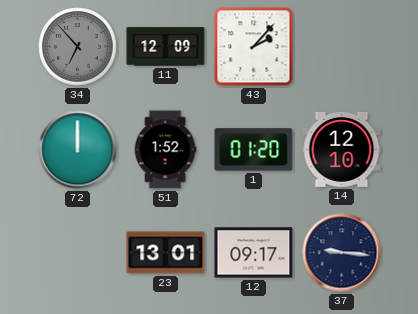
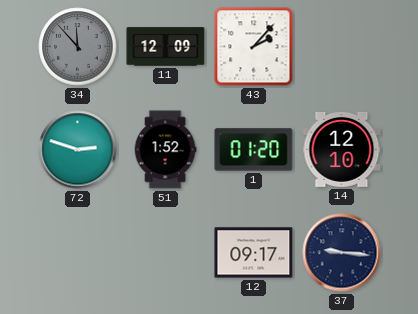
34: 6:53 -> 11:53 (78, 47)
72: 12:00 -> 2:48 (78, 150)
23: 13:01 -> none (166, 253)
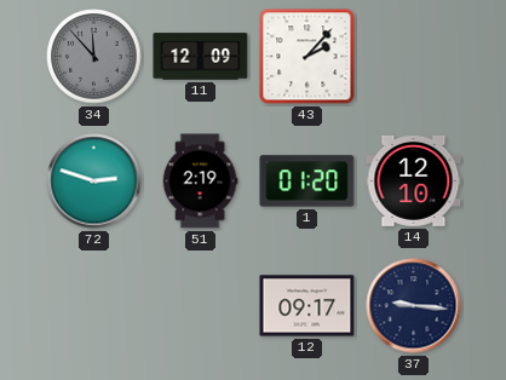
51: 1:52 -> 2:19 (200, 182)
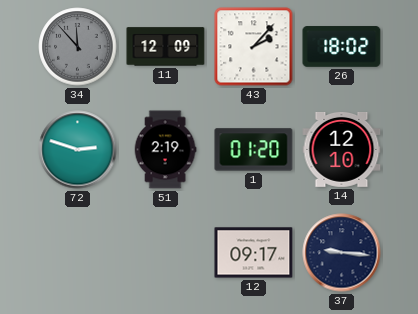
26: none -> 18:02 (342, 47)
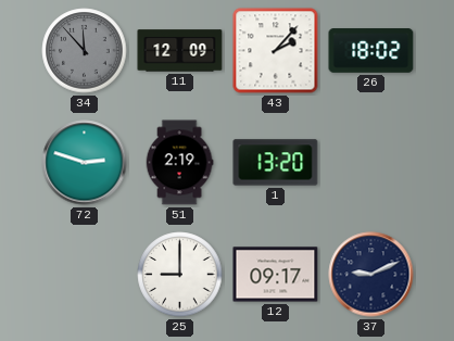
1: 01:20 -> 13:20 (276, 163)
14: 12:10 -> none (342, 149)
25: none -> 9:00 (180, 275)
37: 9:16 -> 9:11 (371, 275)
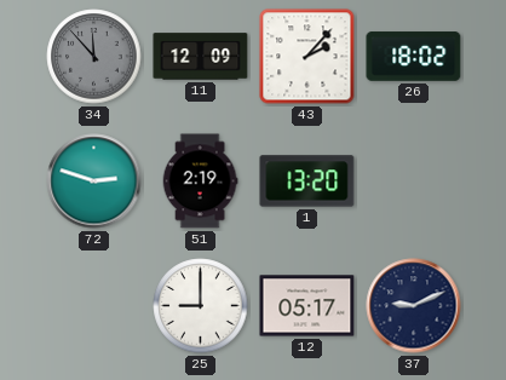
12: 09:17 -> 05:17 (307, 306)
